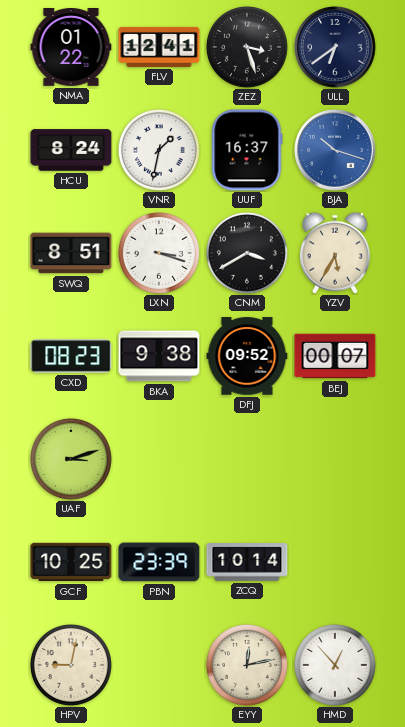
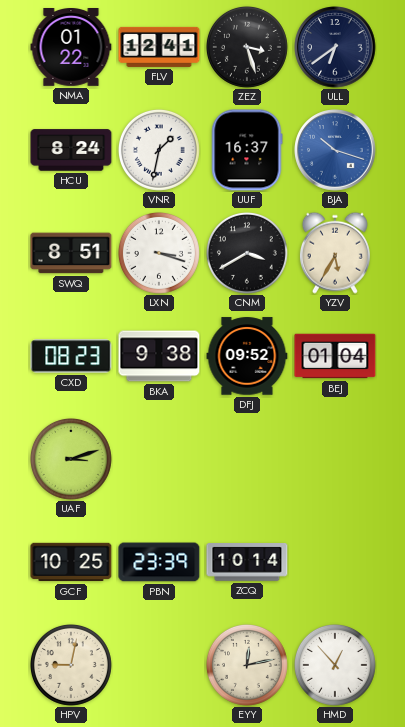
BEJ: 00:07 -> 01:04 (335, 356)
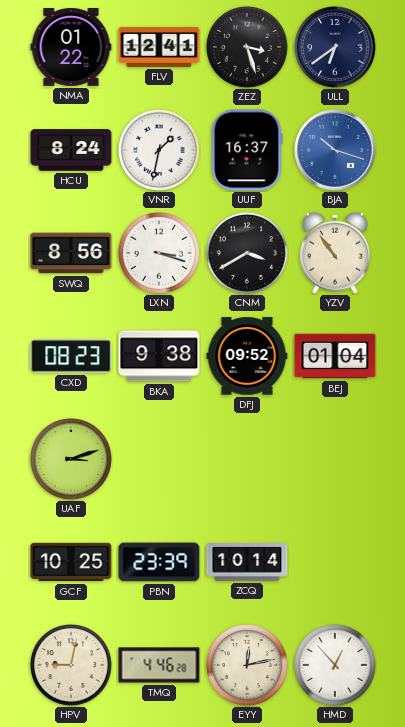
SWQ: 8:51 -> 8:56 (71, 253)
YZV: 5:35 -> 10:54 (335, 253)
TMQ: none -> 4:46 (159, 665)
